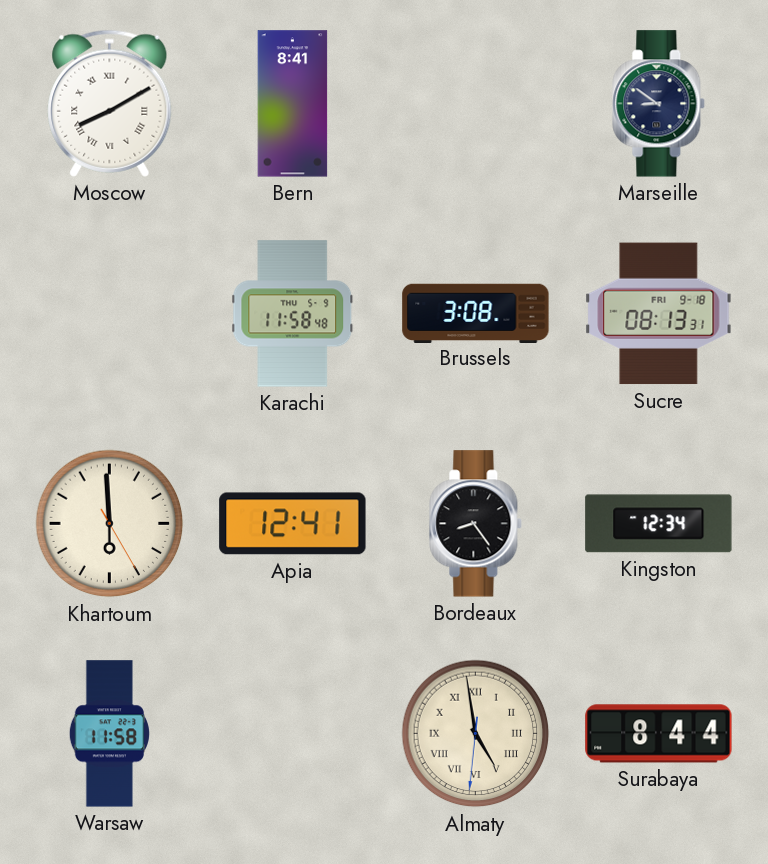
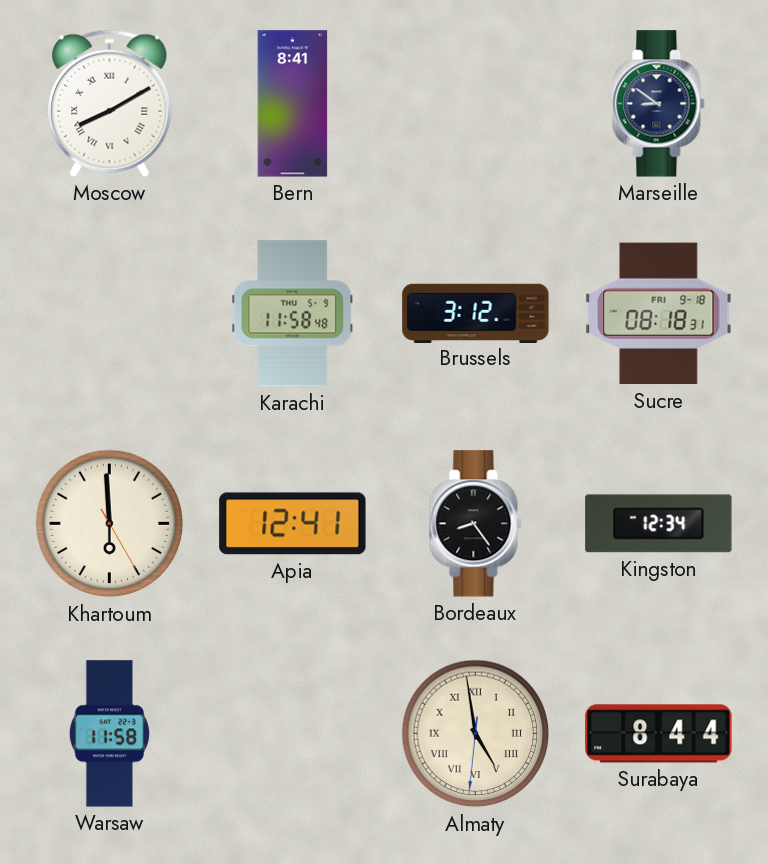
Brussels: 3:08 -> 3:12 (476, 313)
Sucre: 08:13 -> 08:18 (659, 314)
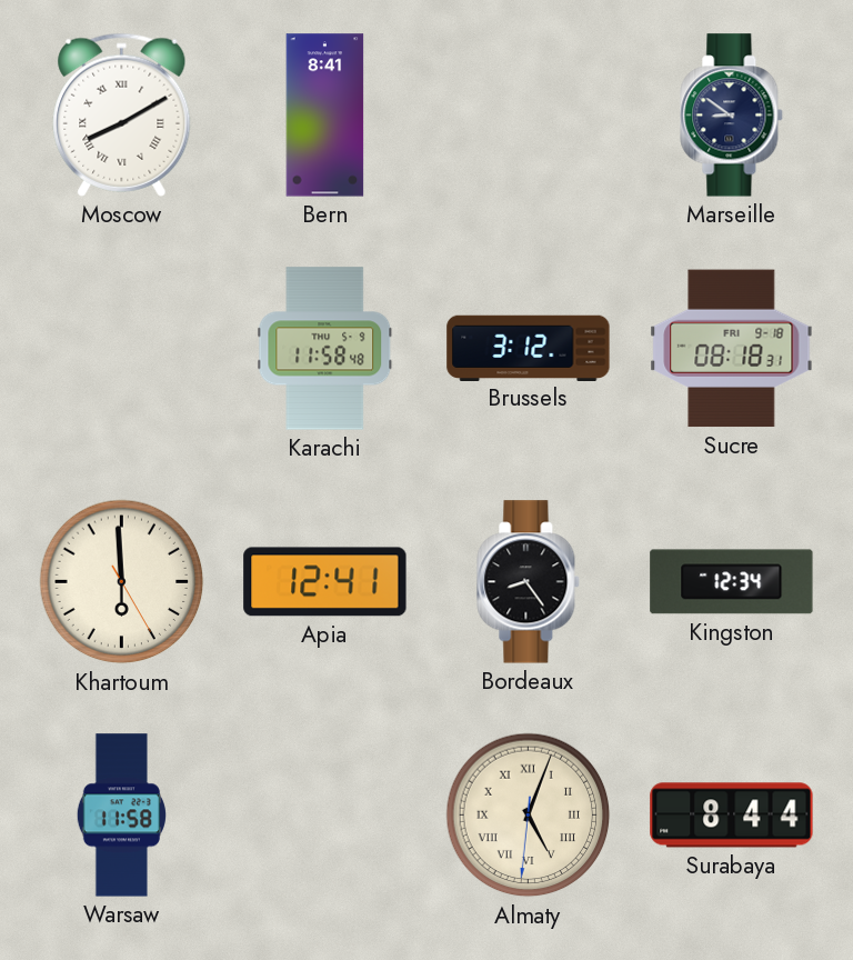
Almaty: 4:58 -> 5:03 (529, 816)
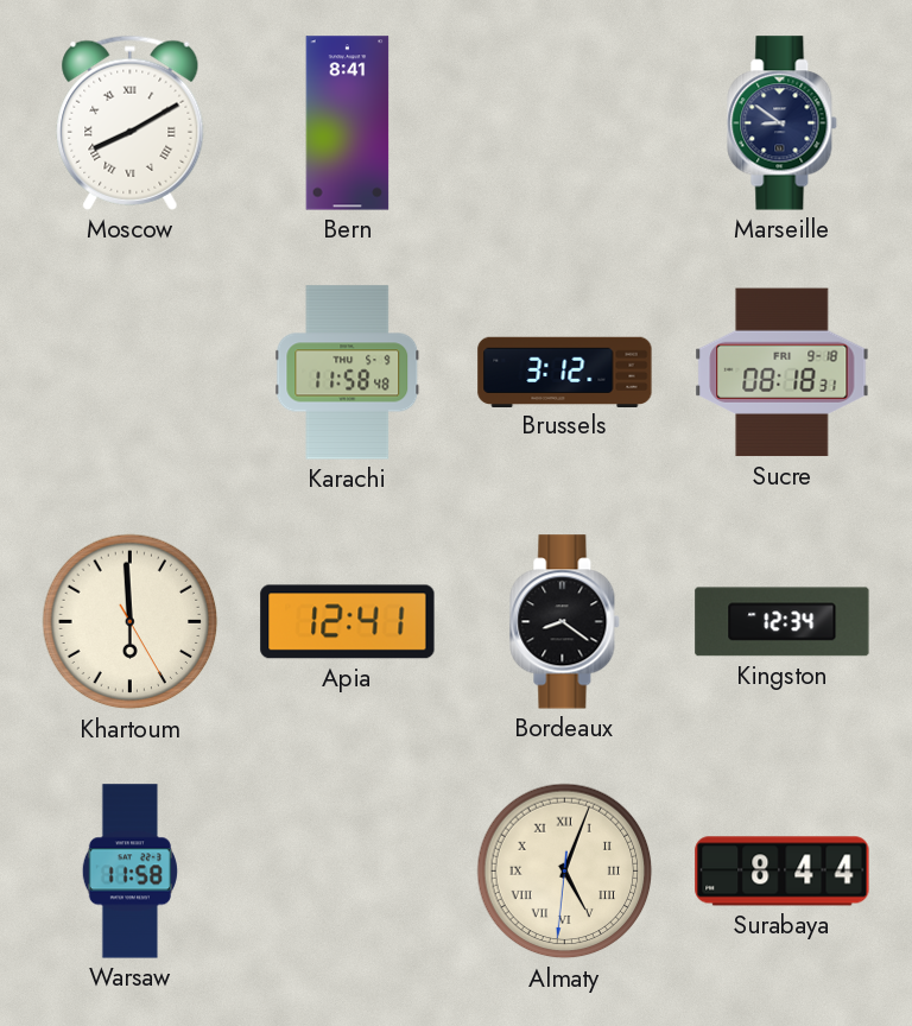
Bordeaux: 8:24 -> 8:21 (565, 622)
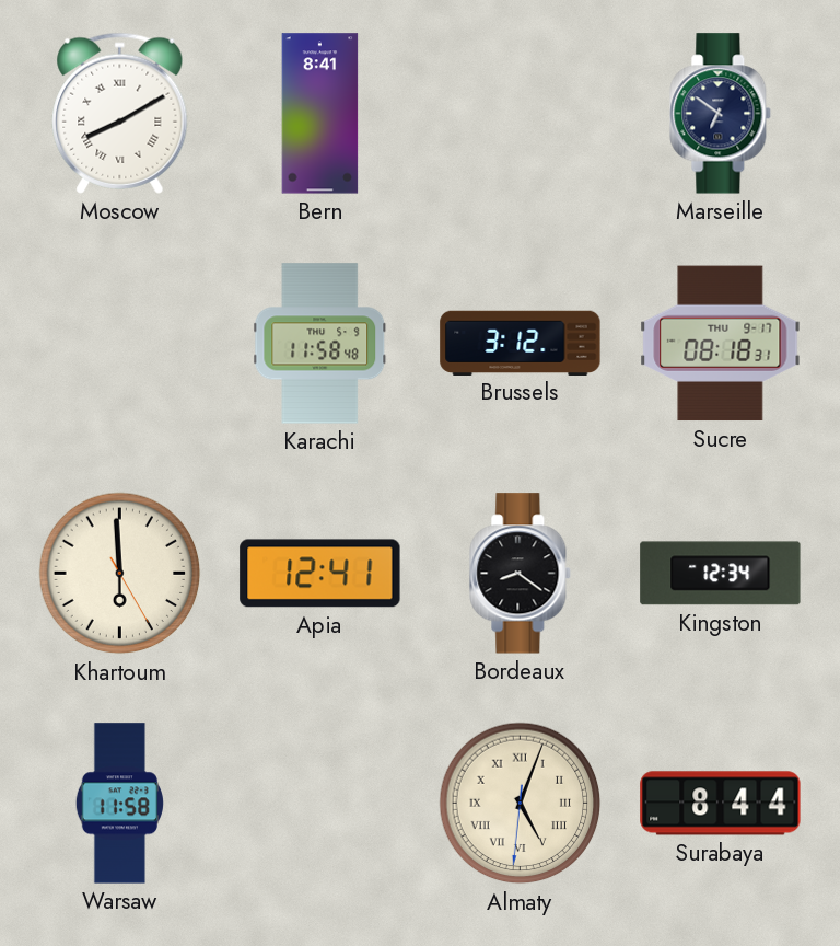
Marseille: 8:51 -> 6:51 (721, 114)
Sucre date: FRI 9-18 -> THU 9-17 (721, 344)
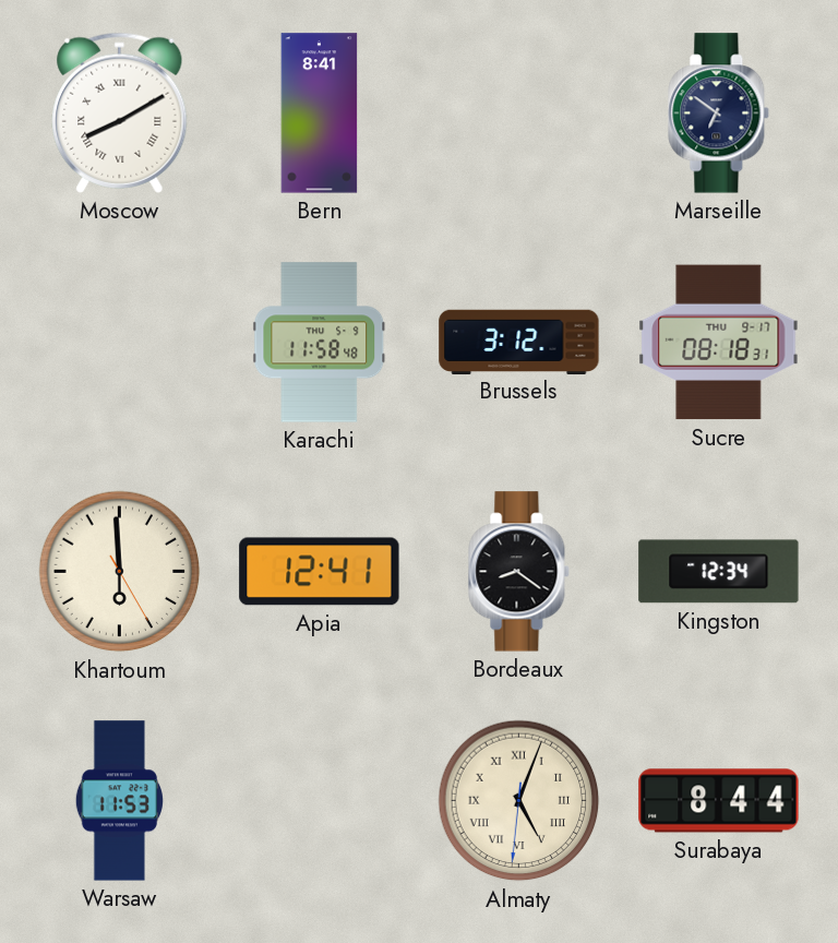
Warsaw: 11:58 -> 11:53 (119, 801)
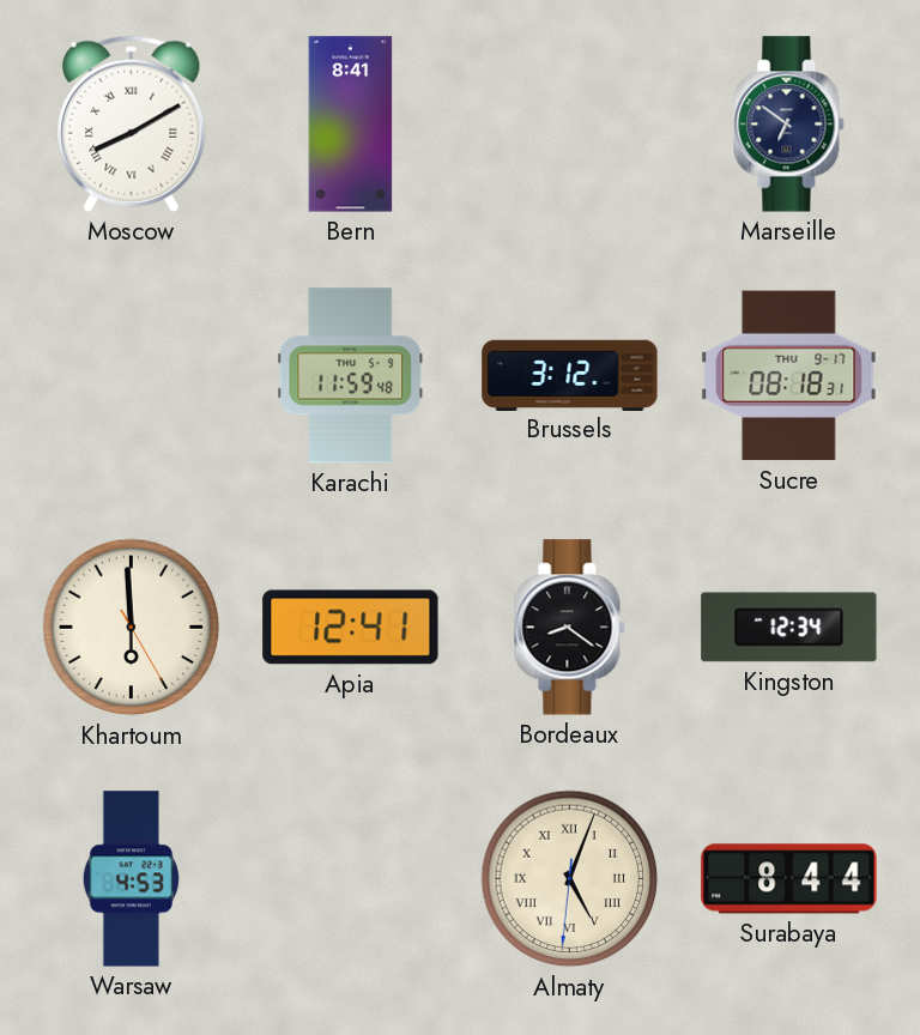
Karachi: 11:58 -> 11:59 (351, 376)
Warsaw: 11:53 -> 4:53 (131, 879)
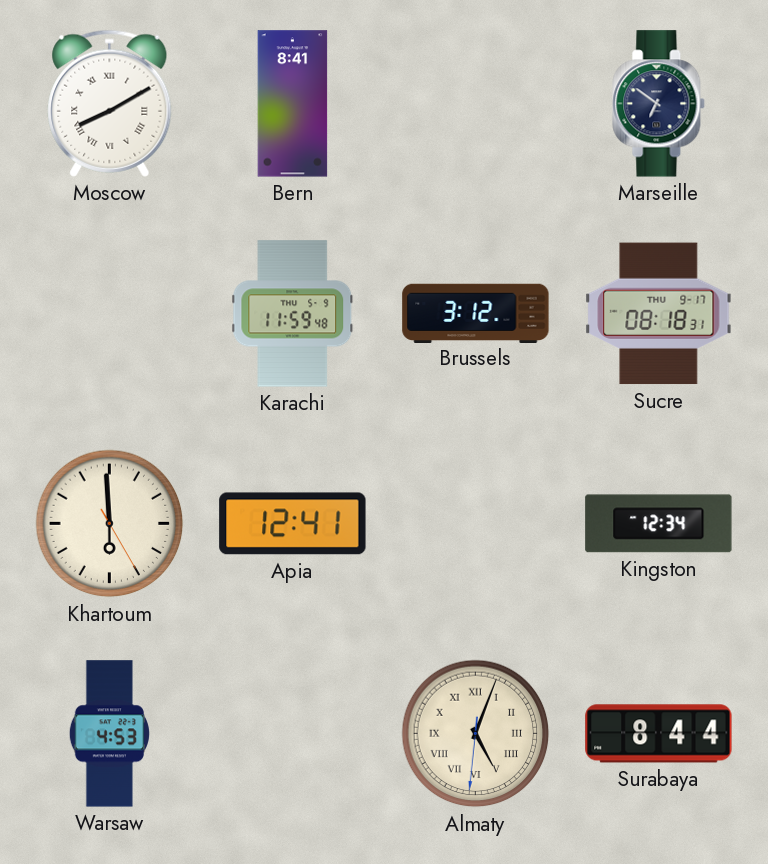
Bordeaux: 8:21 -> none (570, 628)
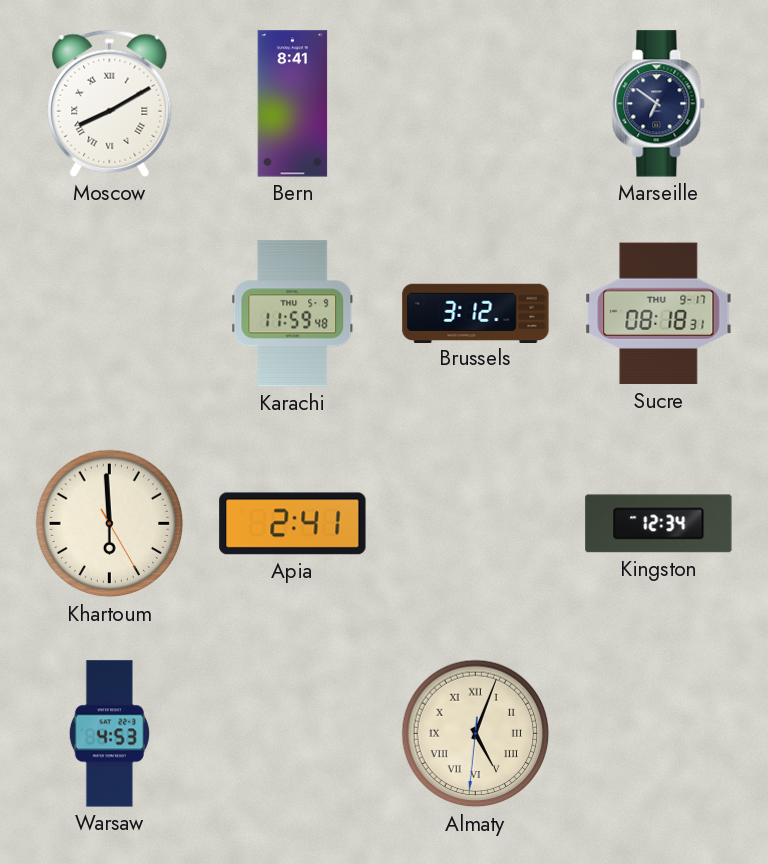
Apia: 12:41 -> 2:41 (293, 524)
Surabaya: 8:44 -> none (659, 734)
